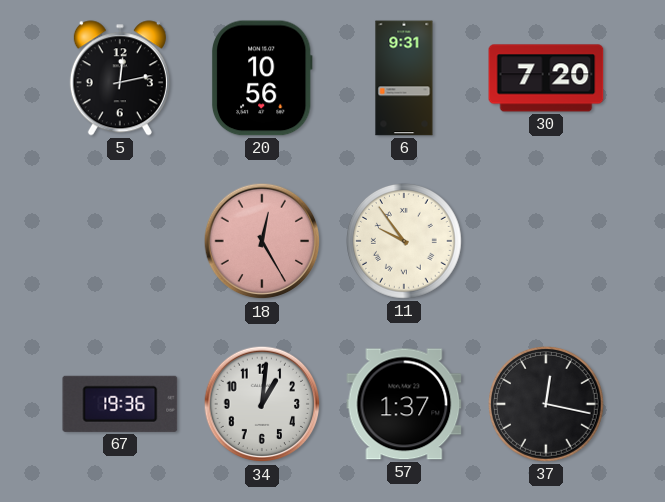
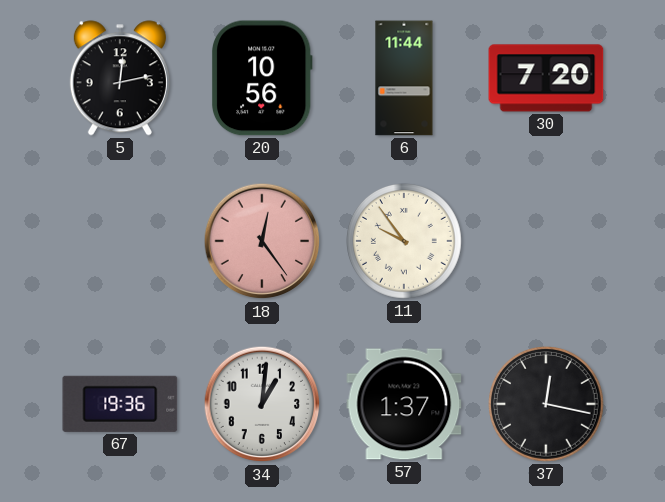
6: 9:31 -> 11:44 (404, 78)
18: 12:25 -> 12:24 (262, 241)
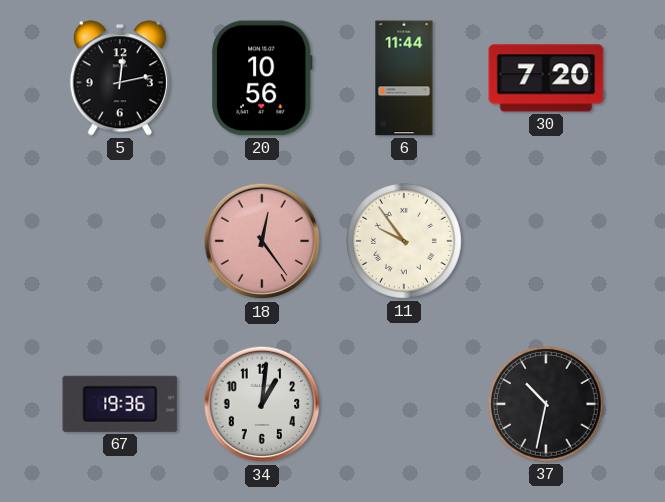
57: 1:37 -> none (404, 404)
37: 12:17 -> 10:32 (547, 405)
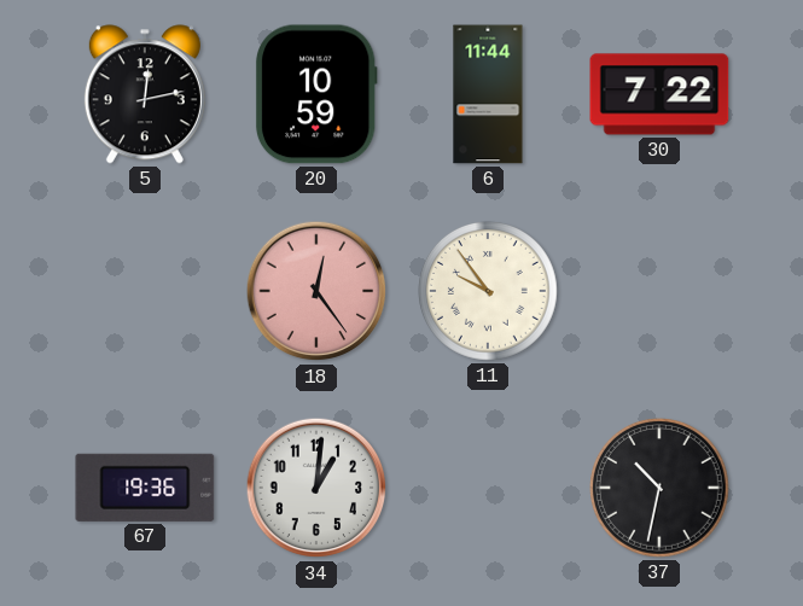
20: 10:56 -> 10:59 (316, 94)
30: 7:20 -> 7:22 (659, 94)
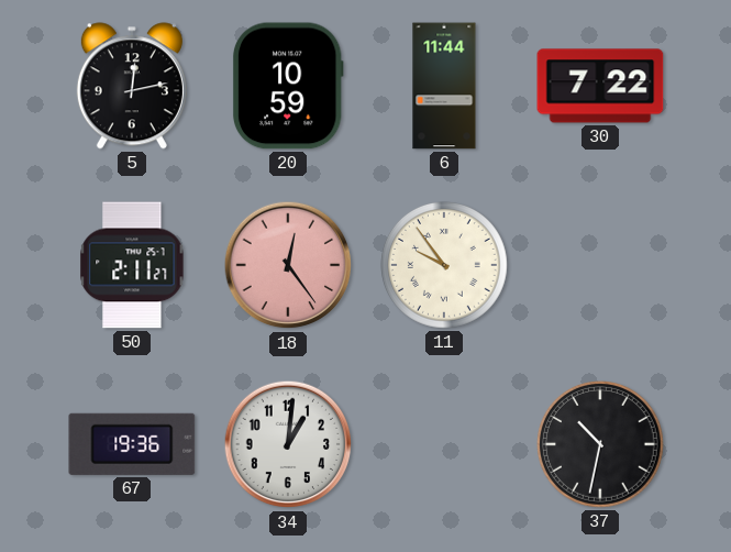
50: none -> 2:11 (132, 265)
